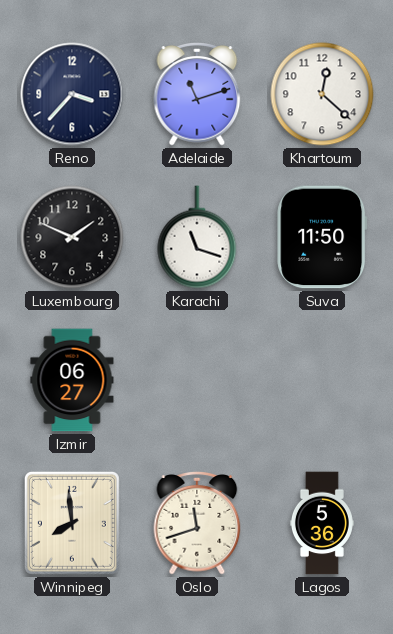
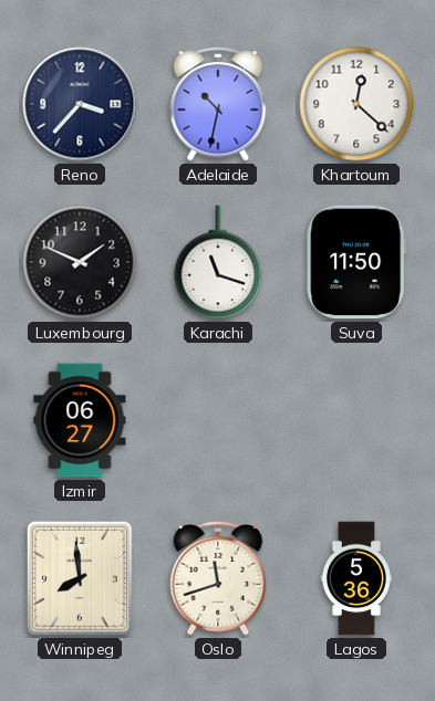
Adelaide: 11:12 -> 10:32 (218, 105)
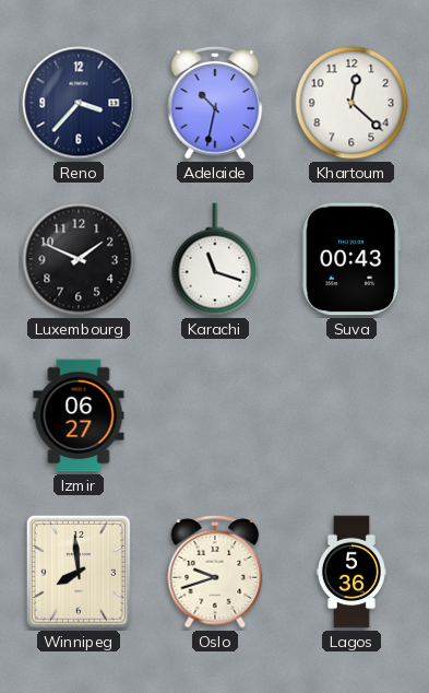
Suva: 11:50 -> 00:43 (351, 259)
Oslo: 11:42 -> 9:42 (215, 573)
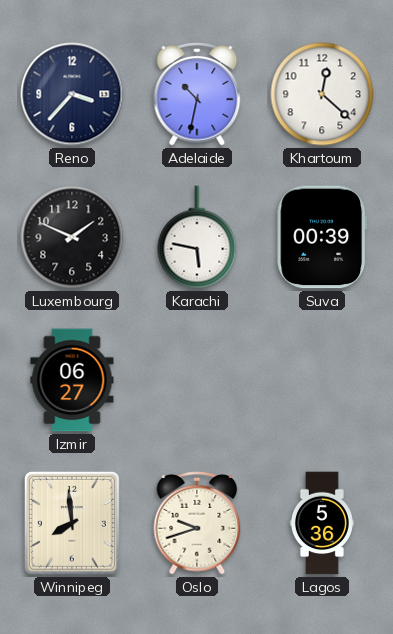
Karachi: 11:18 -> 5:47 (197, 237)
Suva: 00:43 -> 00:39 (322, 237)
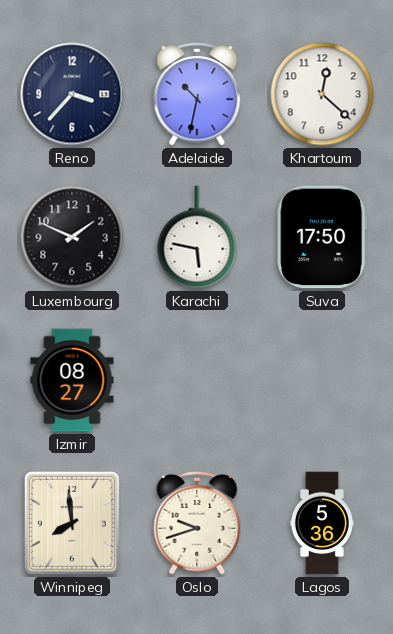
Suva: 00:39 -> 17:50 (322, 237)
Izmir: 06:27 -> 08:27 (72, 380)
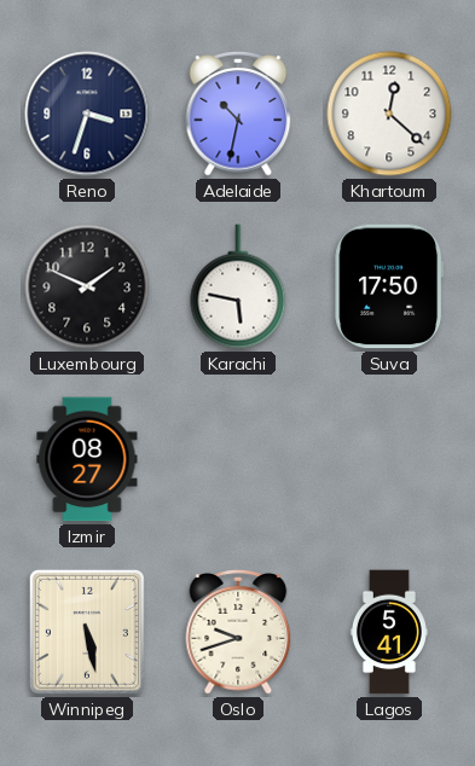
Reno: 3:37 -> 3:33 (87, 114)
Winnipeg: 7:59 -> 5:28 (87, 632)
Lagos: 5:36 -> 5:41 (389, 632)
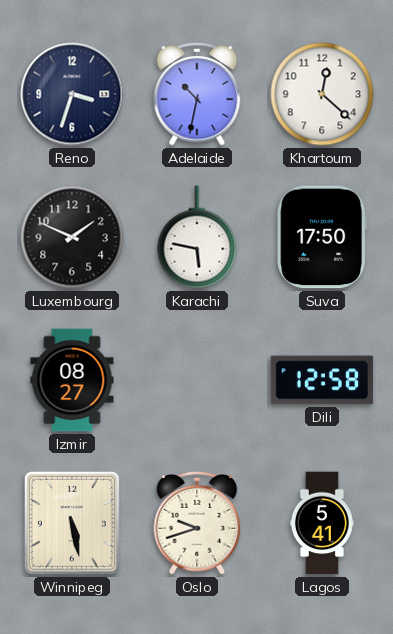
Dili: none -> 12:58 (322, 380)
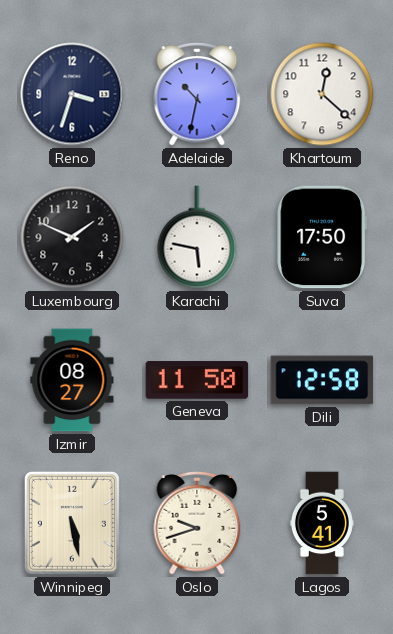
Geneva: none -> 11:50 (197, 380)
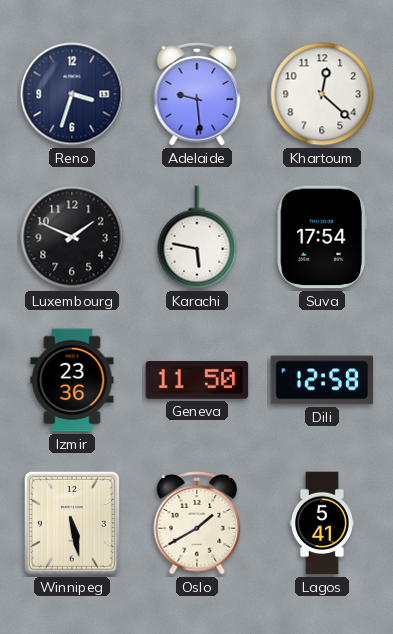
Adelaide: 10:32 -> 9:29 (197, 95)
Suva: 17:50 -> 17:54 (322, 237)
Izmir: 08:27 -> 23:36 (72, 380)
Oslo: 9:42 -> 1:40 (197, 524)
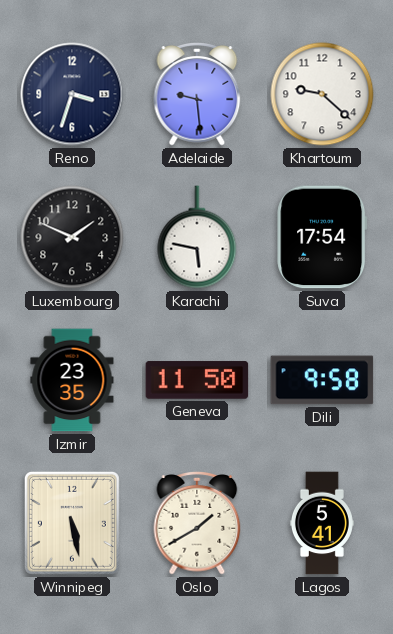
Khartoum: 12:22 -> 9:22 (322, 94)
Izmir: 23:36 -> 23:35 (72, 380)
Dili: 12:58 -> 9:58 (322, 380)
